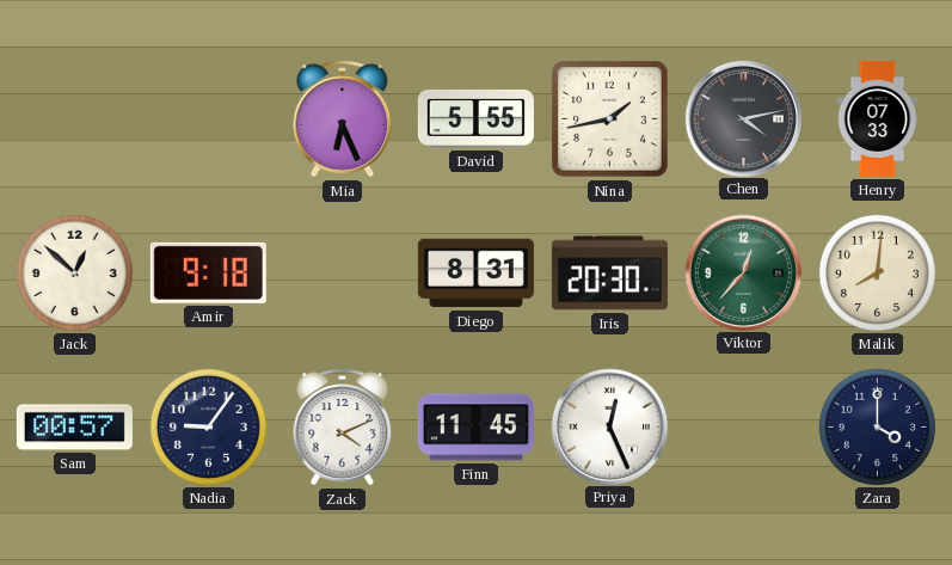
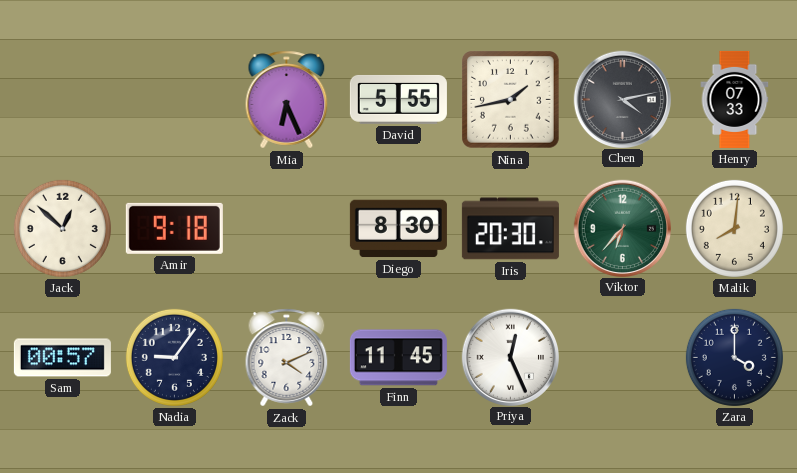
Diego: 8:31 -> 8:30 (398, 229)
Viktor: 12:37 -> 6:37 (622, 228)
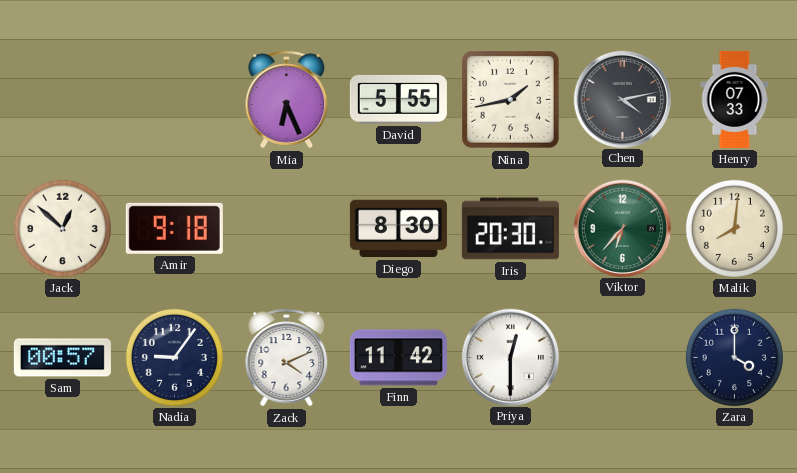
Finn: 11:45 -> 11:42 (398, 358)
Priya: 12:26 -> 12:30 (510, 357)
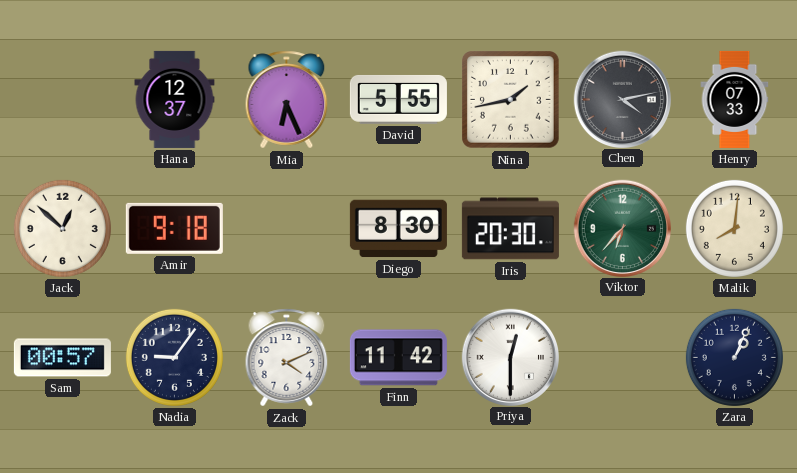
Hana: none -> 12:37 (175, 99)
Zara: 4:00 -> 1:04 (734, 357)
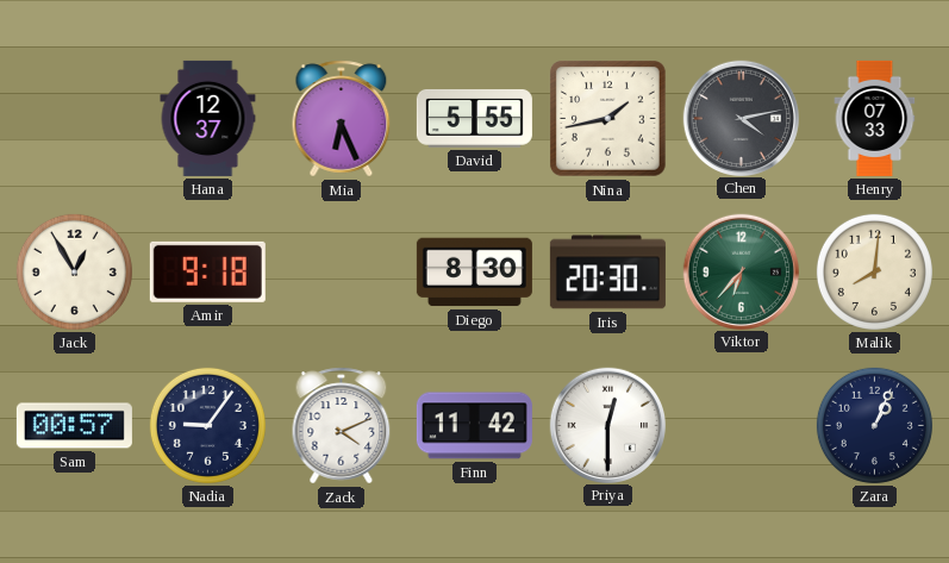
Jack: 12:52 -> 12:55 (74, 271)
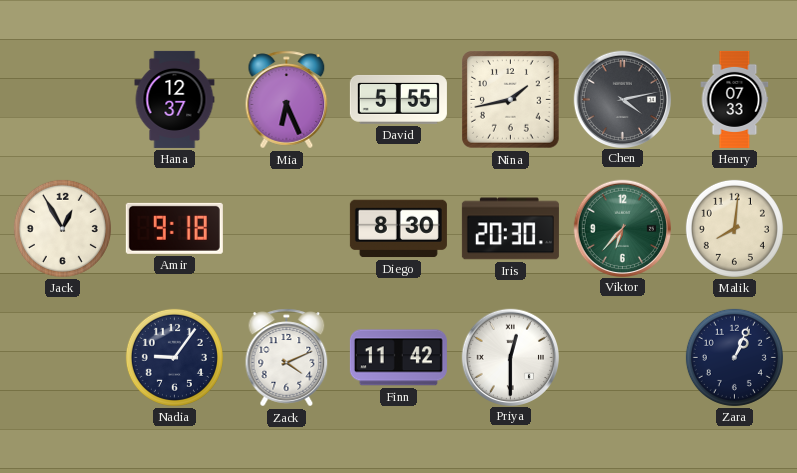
Sam: 00:57 -> none (74, 426)
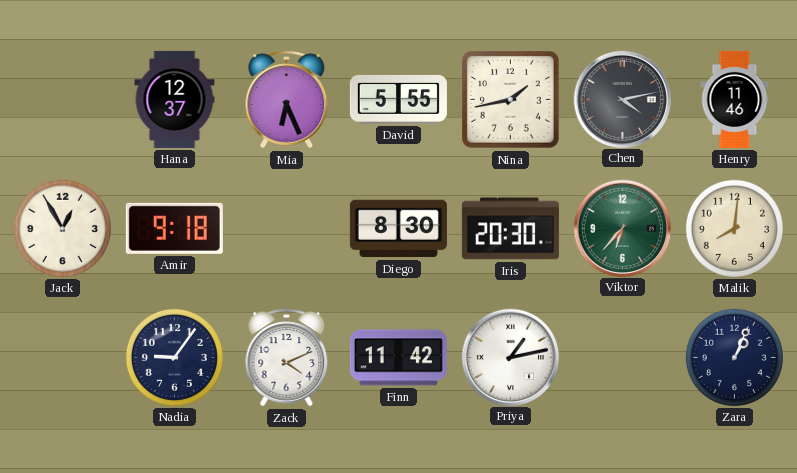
Henry: 07:33 -> 11:46 (735, 99)
Priya: 12:30 -> 1:13 (510, 357)
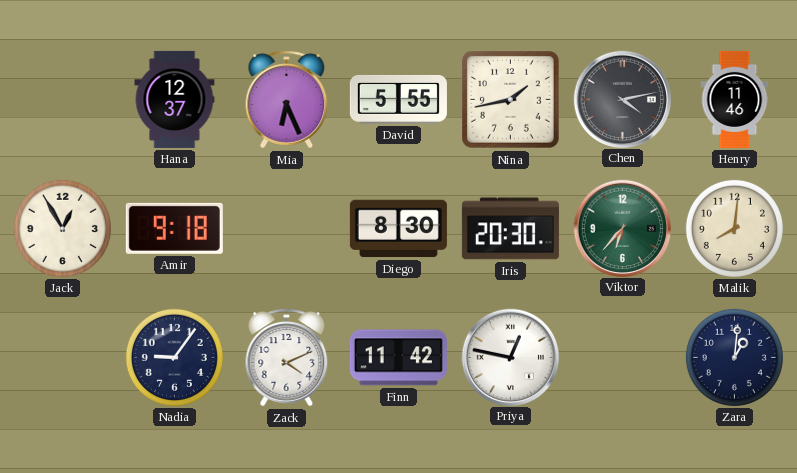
Priya: 1:13 -> 12:47 (510, 357)
Zara: 1:04 -> 1:01 (734, 357)
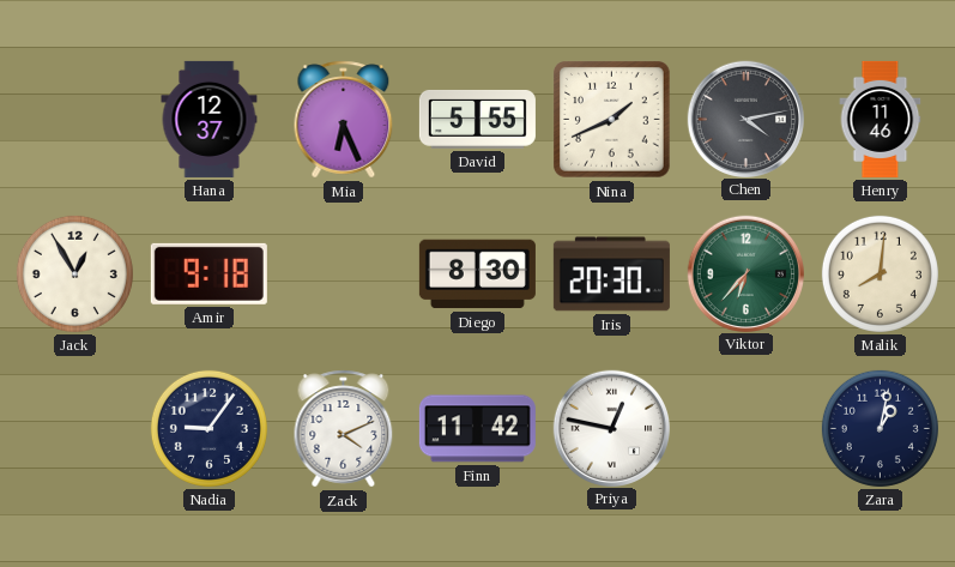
Nina: 1:43 -> 1:41 (612, 120)
Zara: 1:01 -> 1:02 (880, 428)
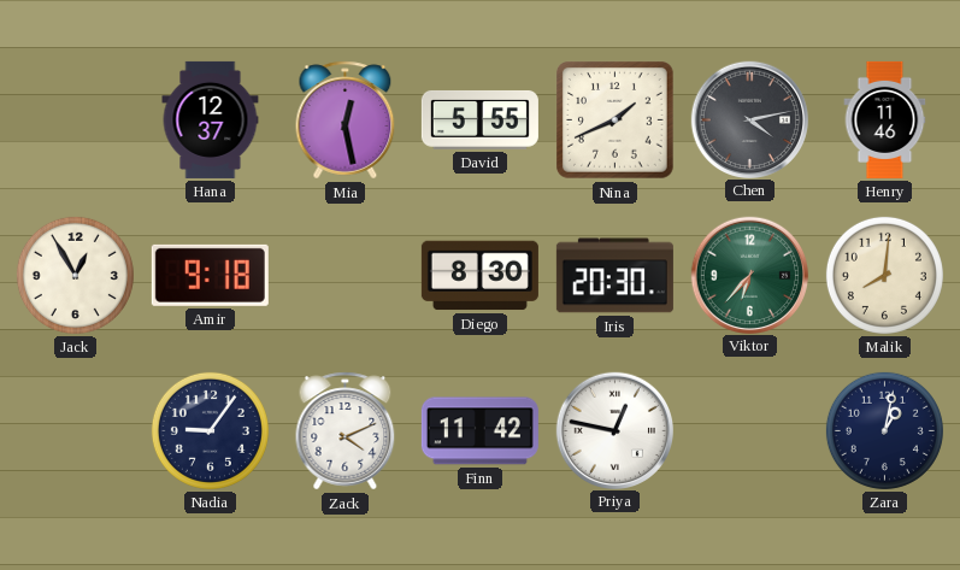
Mia: 6:26 -> 12:28 (346, 121)
